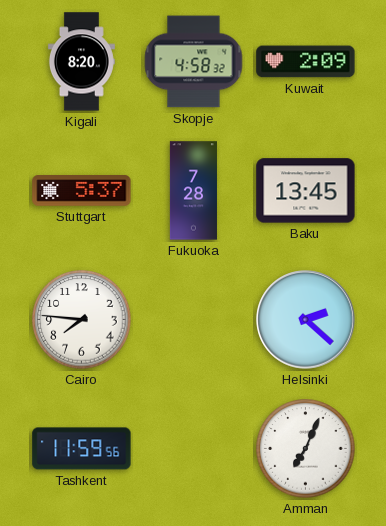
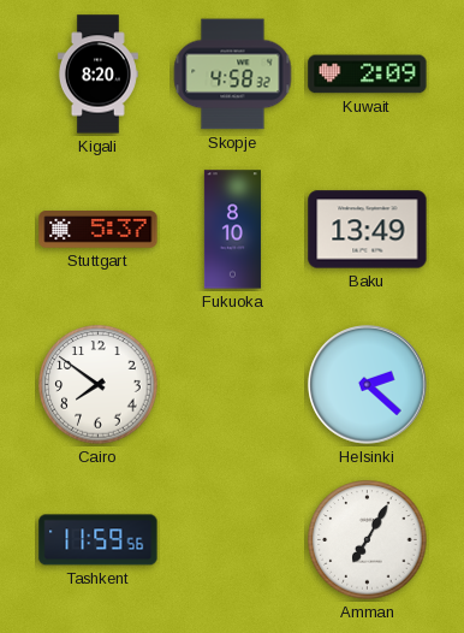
Fukuoka: 7:28 -> 8:10 (232, 230)
Baku: 13:45 -> 13:49 (368, 230)
Cairo: 7:46 -> 7:51 (99, 385)
Amman: 7:04 -> 7:05 (368, 540)
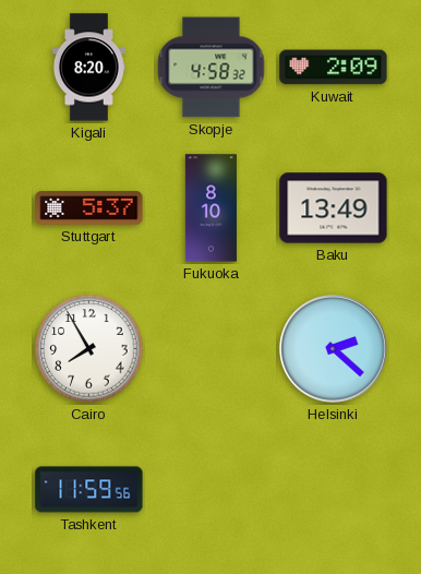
Cairo: 7:51 -> 7:55 (89, 349)
Amman: 7:05 -> none (368, 540)
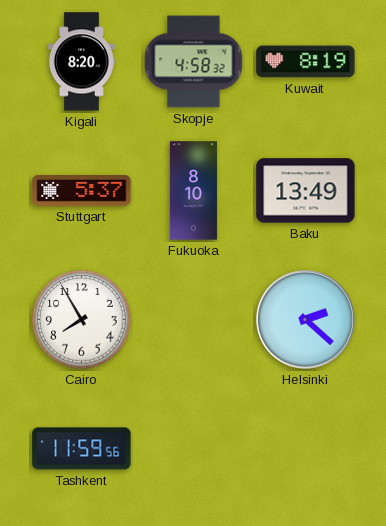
Kuwait: 2:09 -> 8:19 (306, 62)
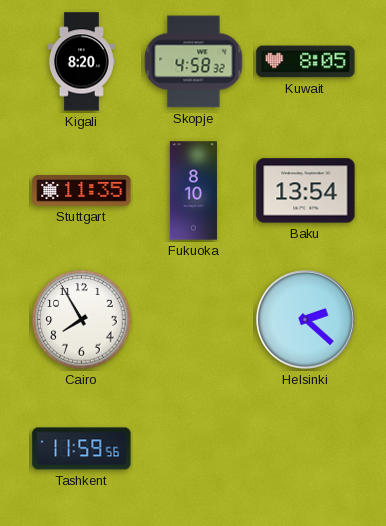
Kuwait: 8:19 -> 8:05 (306, 62)
Stuttgart: 5:37 -> 11:35 (82, 191)
Baku: 13:49 -> 13:54 (306, 191)
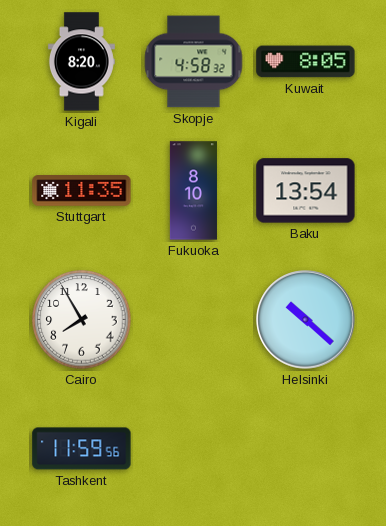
Helsinki: 2:22 -> 10:22 (306, 320)
